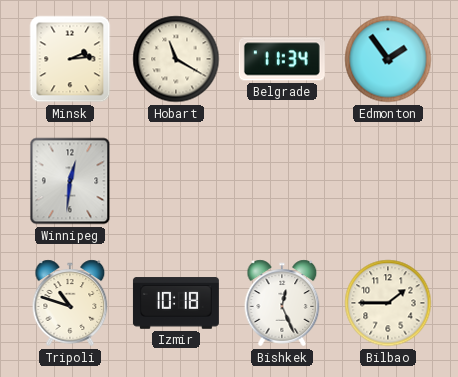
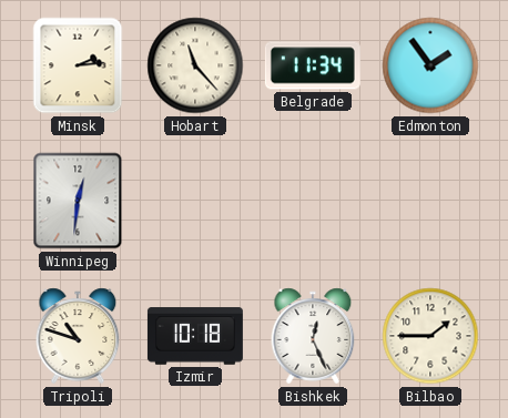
Hobart: 11:20 -> 11:23 (195, 65)
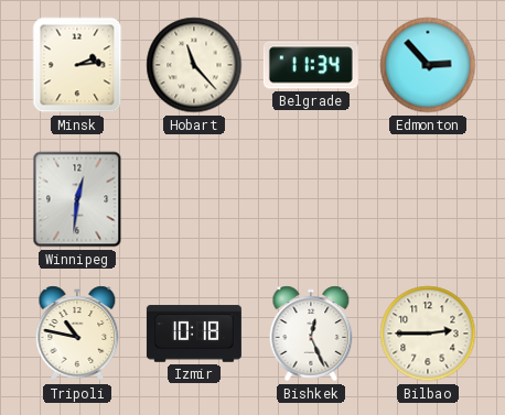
Edmonton: 1:54 -> 2:53 (428, 65)
Tripoli: 10:48 -> 10:47 (77, 334)
Bilbao: 1:45 -> 2:45 (428, 334)
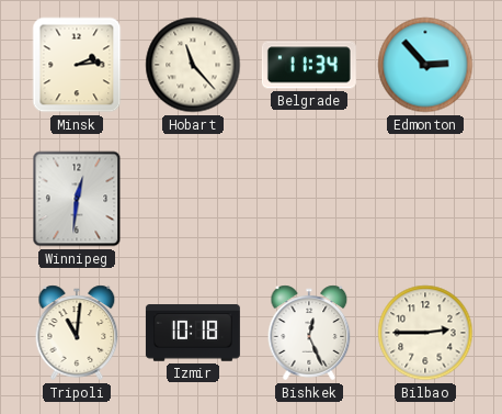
Tripoli: 10:47 -> 11:01 (77, 333)
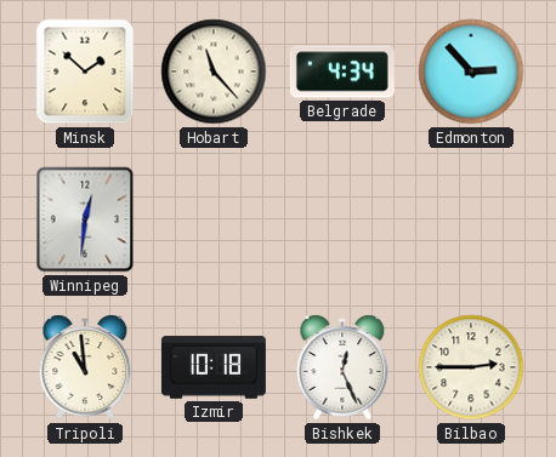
Minsk: 2:14 -> 1:52 (85, 72)
Belgrade: 11:34 -> 4:34 (342, 72)
Tripoli: 11:01 -> 10:59 (85, 367)
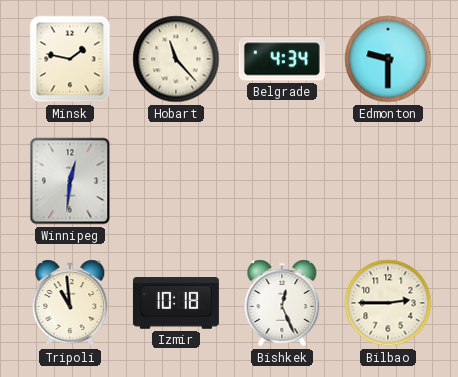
Minsk: 1:52 -> 1:47 (70, 59)
Edmonton: 2:53 -> 9:30 (388, 59)
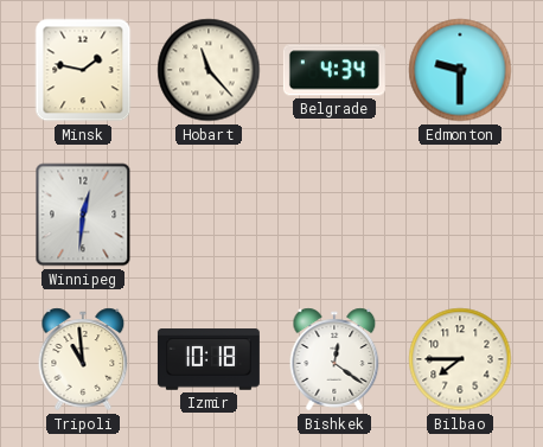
Bishkek: 12:26 -> 12:21 (334, 359)
Bilbao: 2:45 -> 7:45 (460, 359)
